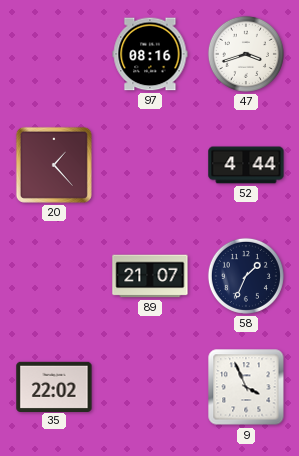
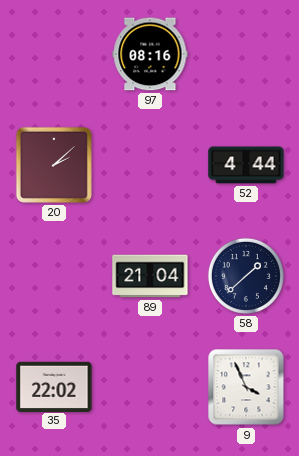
47: 3:42 -> none (246, 54)
20: 1:23 -> 2:08 (54, 165)
89: 21:07 -> 21:04 (150, 276)
58: 1:34 -> 1:38 (246, 276)
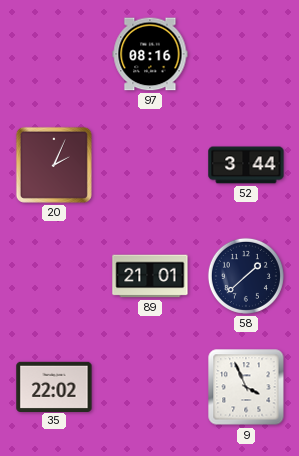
20: 2:08 -> 2:04 (54, 165)
52: 4:44 -> 3:44 (246, 165)
89: 21:04 -> 21:01 (150, 276)
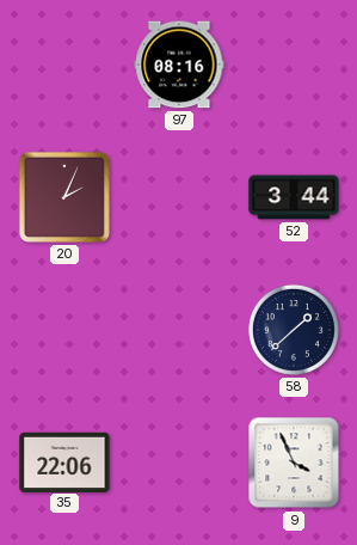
89: 21:01 -> none (150, 276)
35: 22:02 -> 22:06 (64, 461)
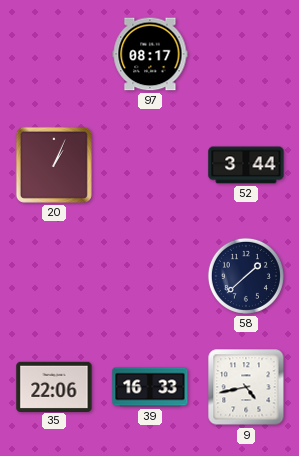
97: 08:16 -> 08:17 (150, 54)
20: 2:04 -> 1:04 (54, 165)
39: none -> 16:33 (150, 387)
9: 3:56 -> 4:43 (246, 387)
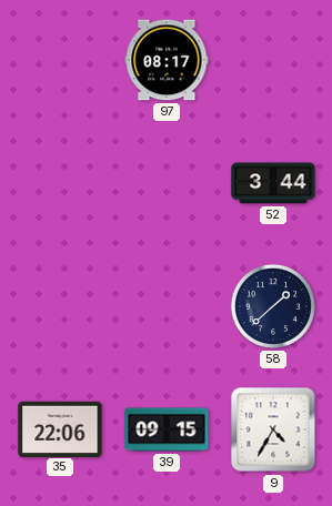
20: 1:04 -> none (54, 165)
39: 16:33 -> 09:15 (167, 429)
9: 4:43 -> 4:35 (273, 429)
